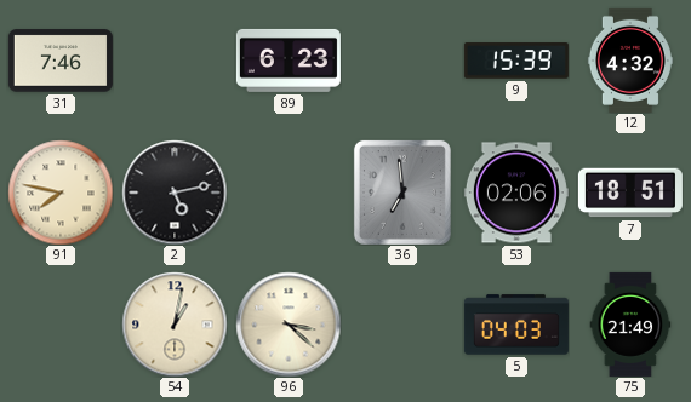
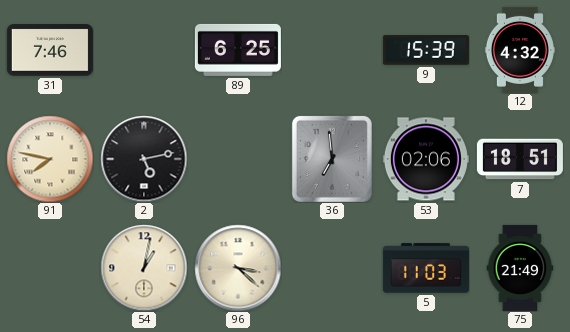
89: 6:23 -> 6:25 (238, 50)
5: 04:03 -> 11:03 (426, 268)
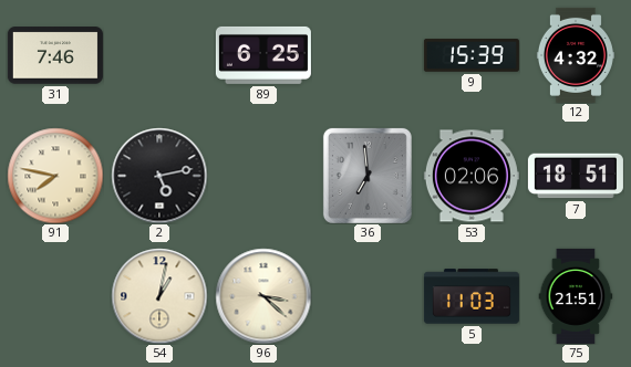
75: 21:49 -> 21:51 (576, 296)
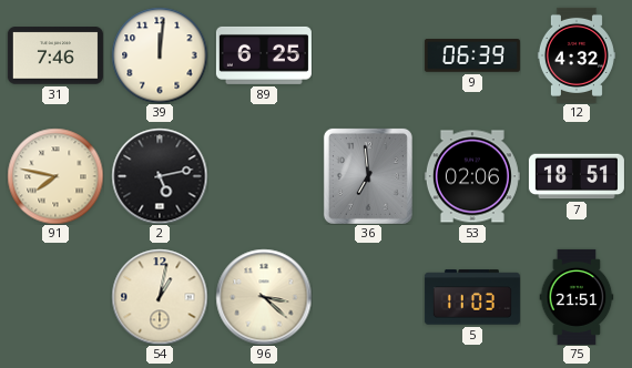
39: none -> 12:01 (160, 55)
9: 15:39 -> 06:39 (472, 55)
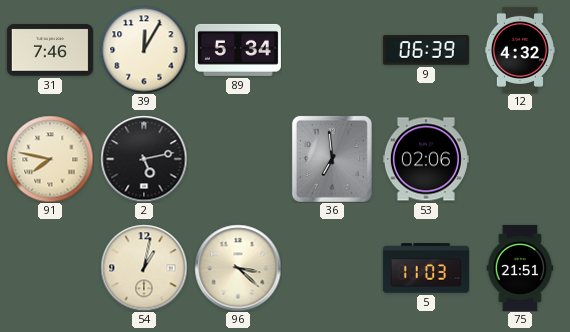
39: 12:01 -> 12:05 (144, 50)
89: 6:25 -> 5:34 (238, 50)
7: 18:51 -> none (577, 176)
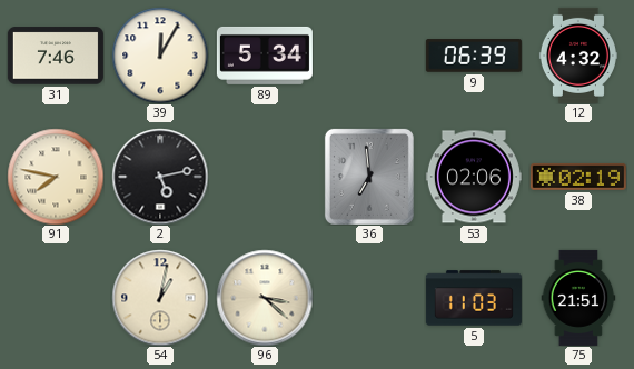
38: none -> 02:19 (578, 177)
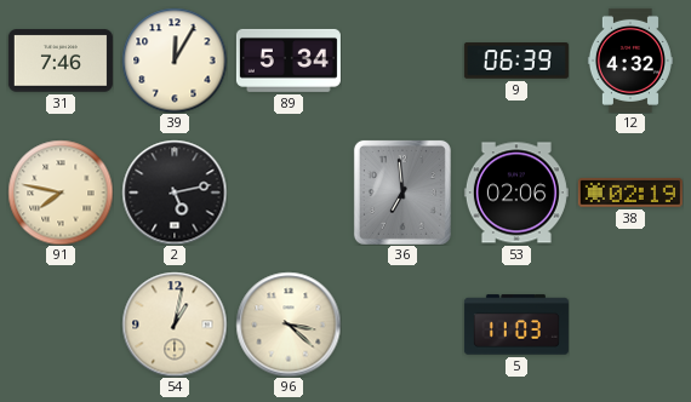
75: 21:51 -> none (578, 298)
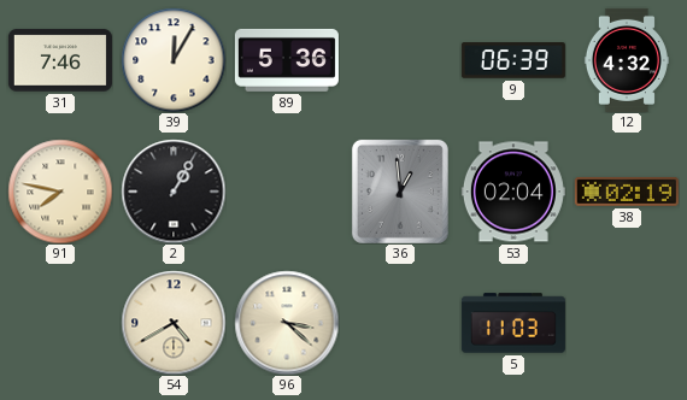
89: 5:34 -> 5:36 (287, 60)
2: 5:13 -> 1:05 (174, 192)
36: 6:59 -> 12:59 (400, 192)
53: 02:06 -> 02:04 (513, 192)
54: 1:02 -> 4:40 (174, 323)
